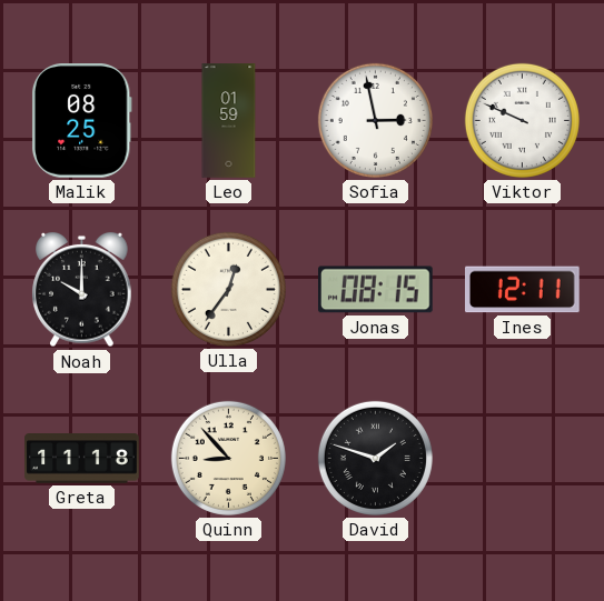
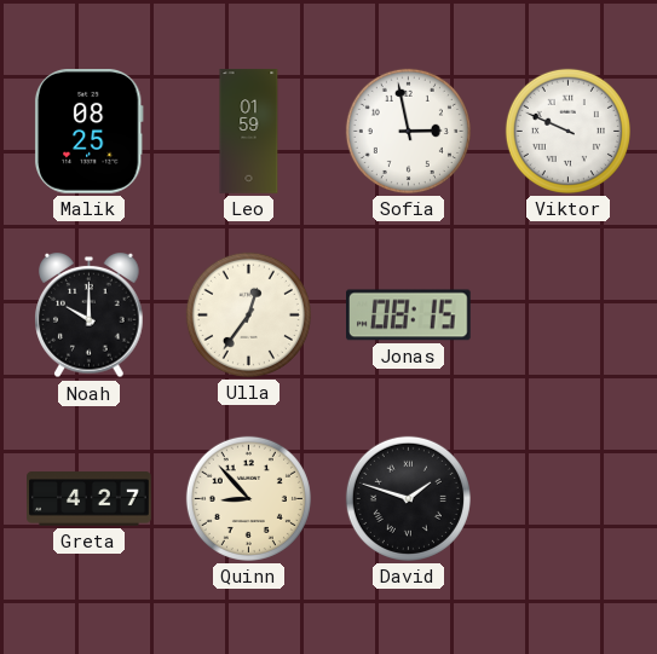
Ines: 12:11 -> none (523, 290)
Greta: 11:18 -> 4:27 (90, 499)
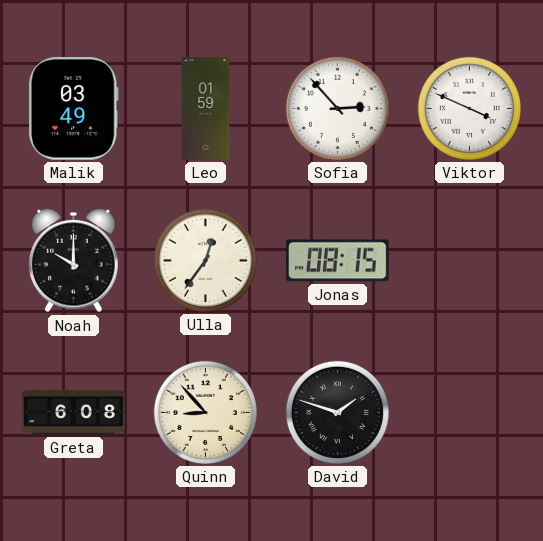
Malik: 08:25 -> 03:49 (73, 109)
Sofia: 2:58 -> 2:53 (337, 108)
Viktor: 9:49 -> 3:49 (469, 108)
Greta: 4:27 -> 6:08 (74, 413)
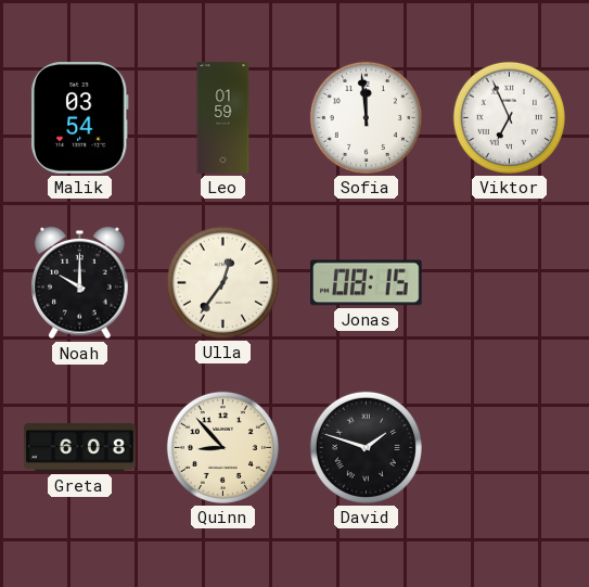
Malik: 03:49 -> 03:54 (79, 118)
Sofia: 2:53 -> 11:59 (366, 117)
Viktor: 3:49 -> 6:56 (509, 117)
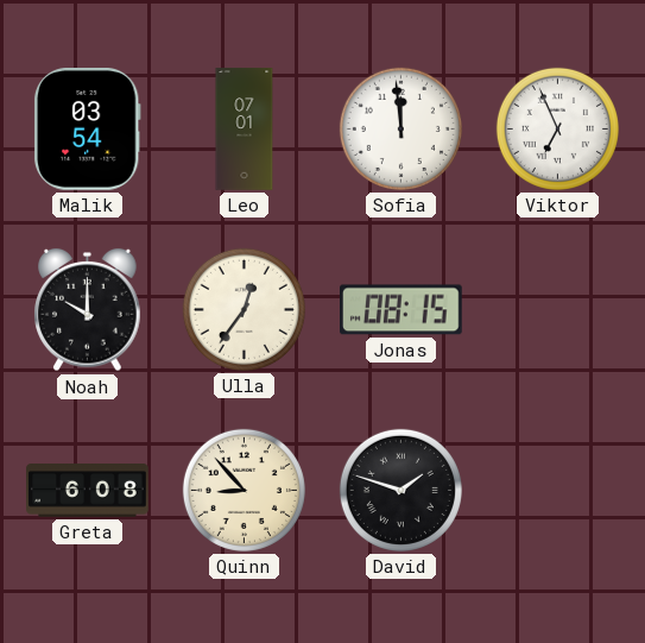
Leo: 01:59 -> 07:01 (245, 130)
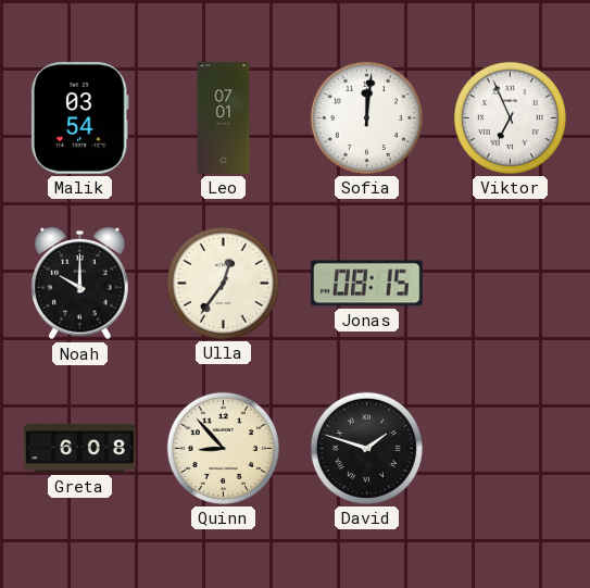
Sofia: 11:59 -> 12:01 (366, 117)
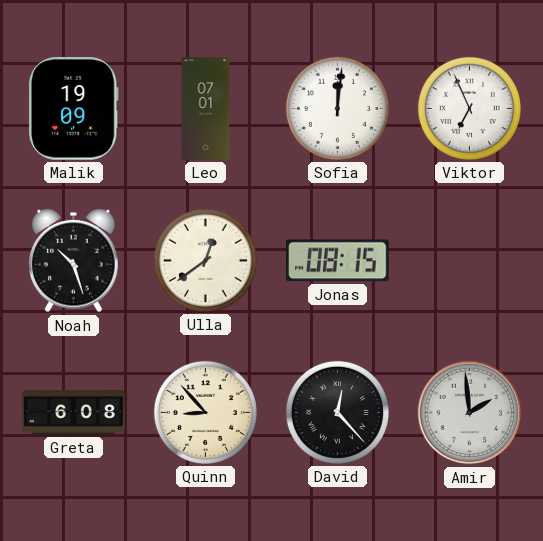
Malik: 03:54 -> 19:09 (73, 109)
Noah: 10:00 -> 10:27 (74, 261)
Ulla: 12:36 -> 12:39 (205, 260)
David: 1:48 -> 12:23 (337, 412)
Amir: none -> 1:59 (470, 413)
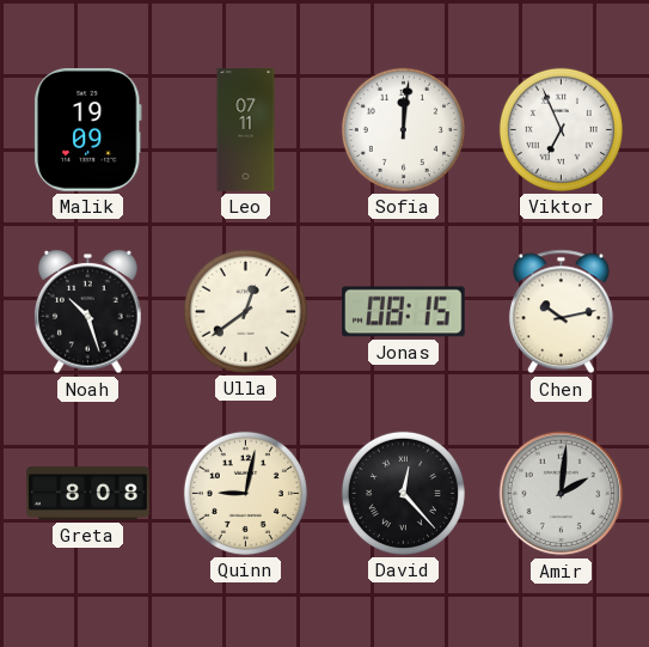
Leo: 07:01 -> 07:11 (246, 130)
Chen: none -> 10:13 (561, 312)
Greta: 6:08 -> 8:08 (88, 494)
Quinn: 8:53 -> 9:02 (245, 493)
Amir: 1:59 -> 2:01 (562, 494)
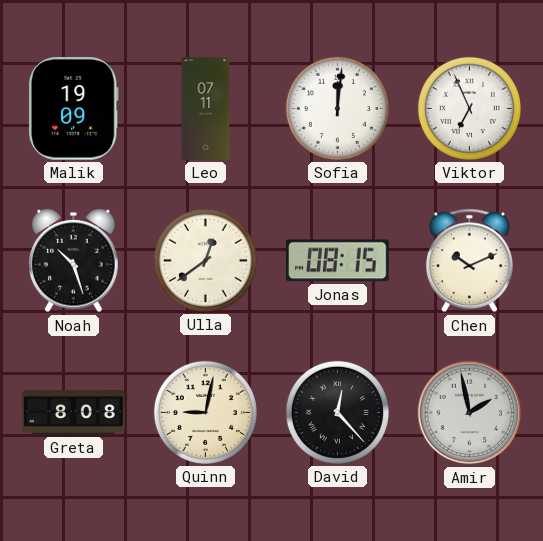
Chen: 10:13 -> 10:11 (469, 261)
Amir: 2:01 -> 1:58 (470, 413)
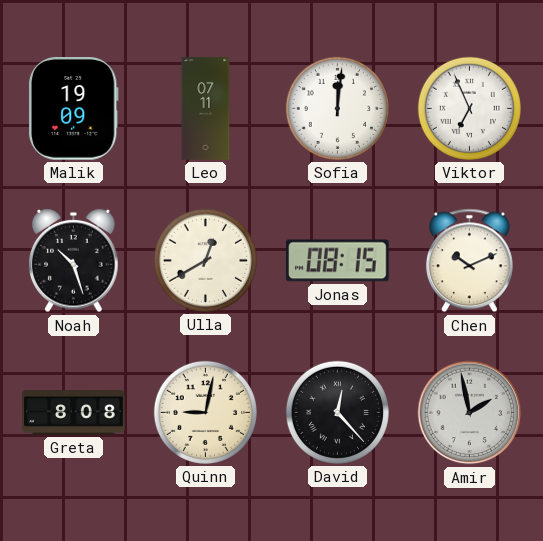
Ulla: 12:39 -> 12:40 (205, 260)
